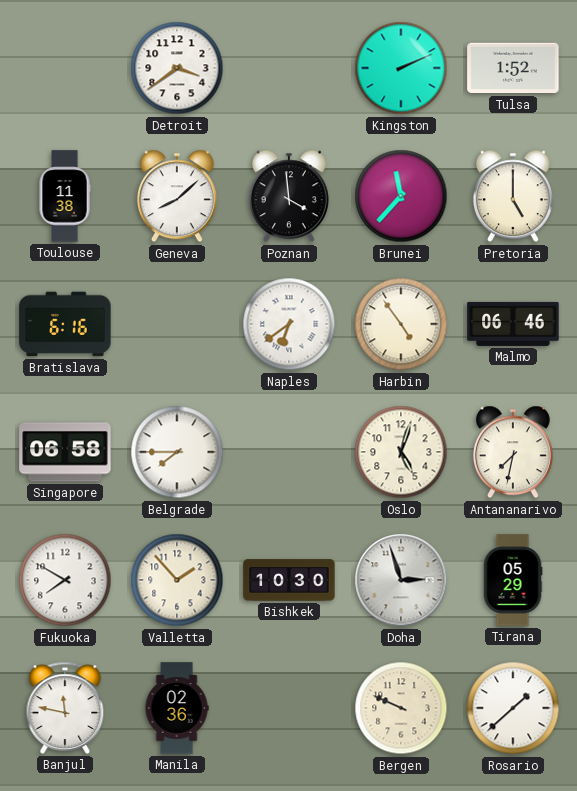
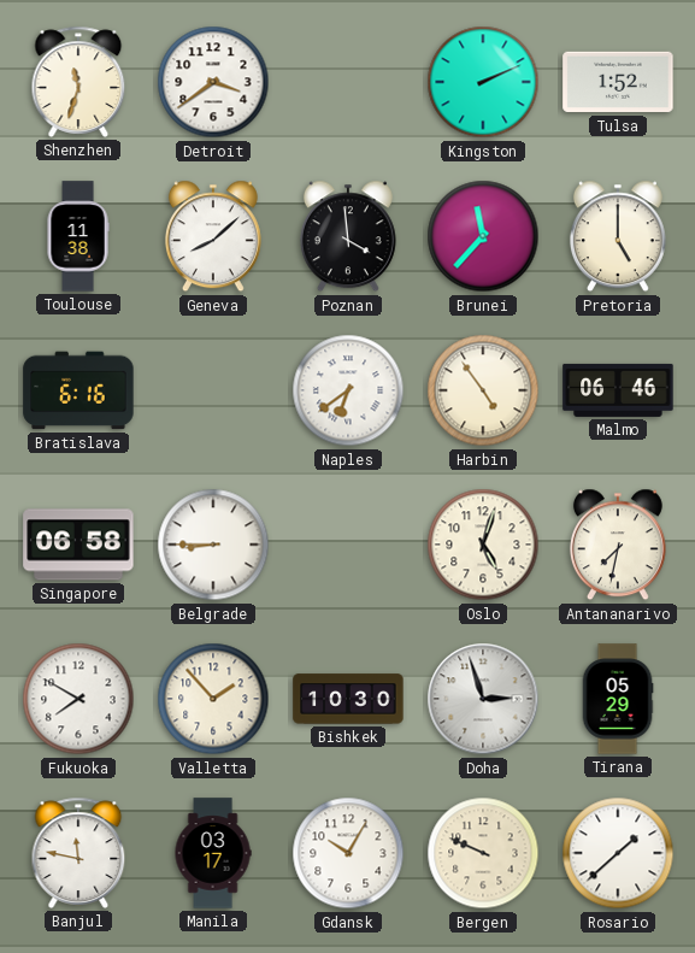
Shenzhen: none -> 11:33 (78, 82)
Belgrade: 7:45 -> 8:45 (213, 545)
Manila: 02:36 -> 03:17 (213, 853)
Gdansk: none -> 10:05 (348, 853)
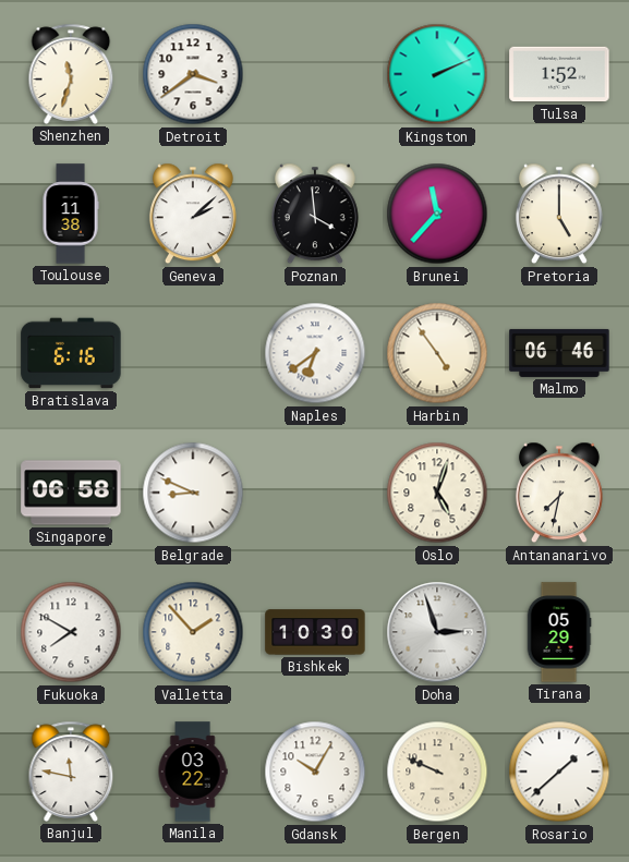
Geneva: 8:08 -> 2:08 (193, 214)
Belgrade: 8:45 -> 8:49 (193, 493)
Manila: 03:17 -> 03:22 (193, 772)
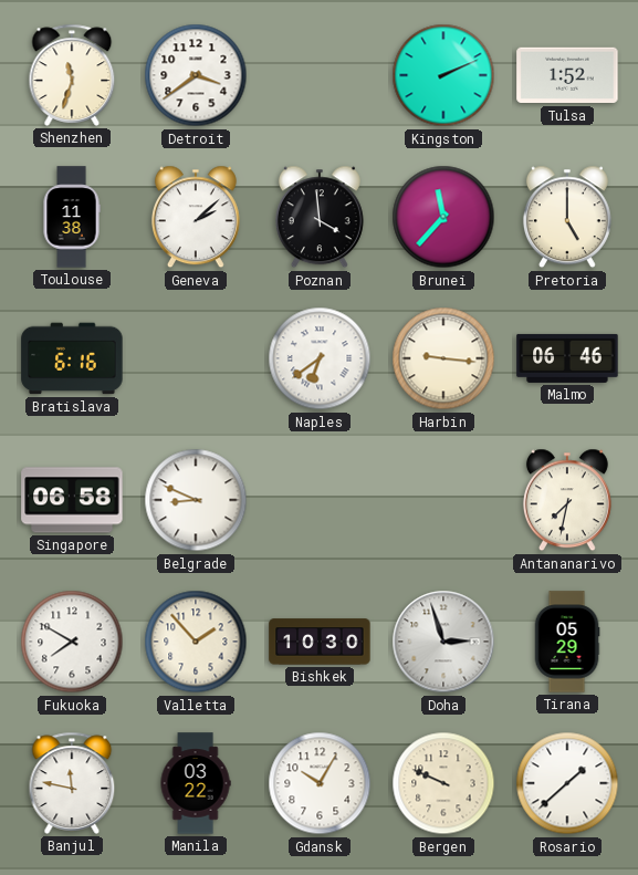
Harbin: 4:54 -> 9:16 (443, 358)
Oslo: 5:03 -> none (437, 493)
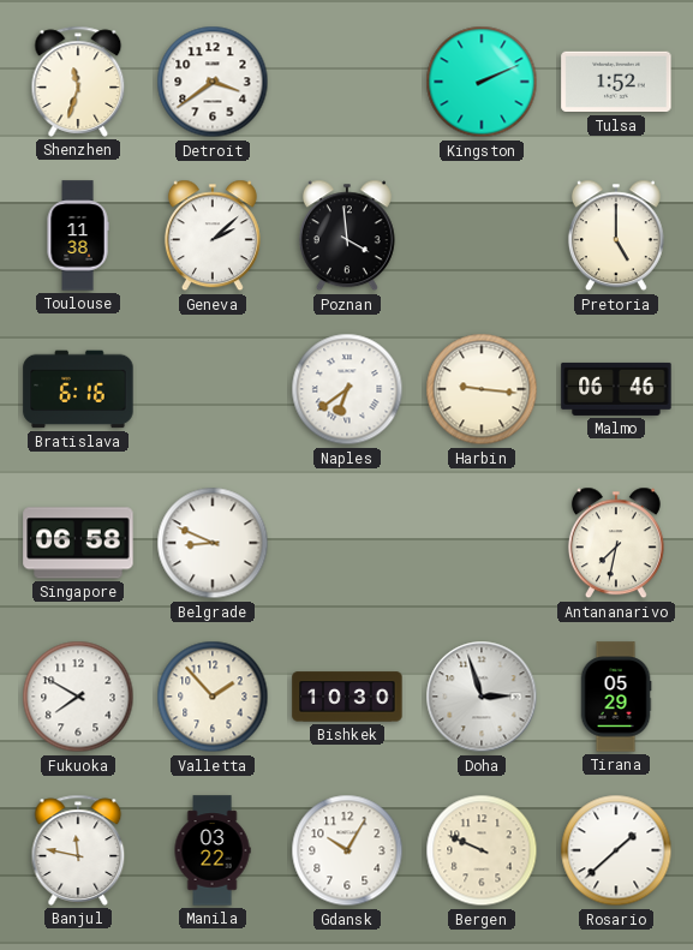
Brunei: 11:37 -> none (443, 217)
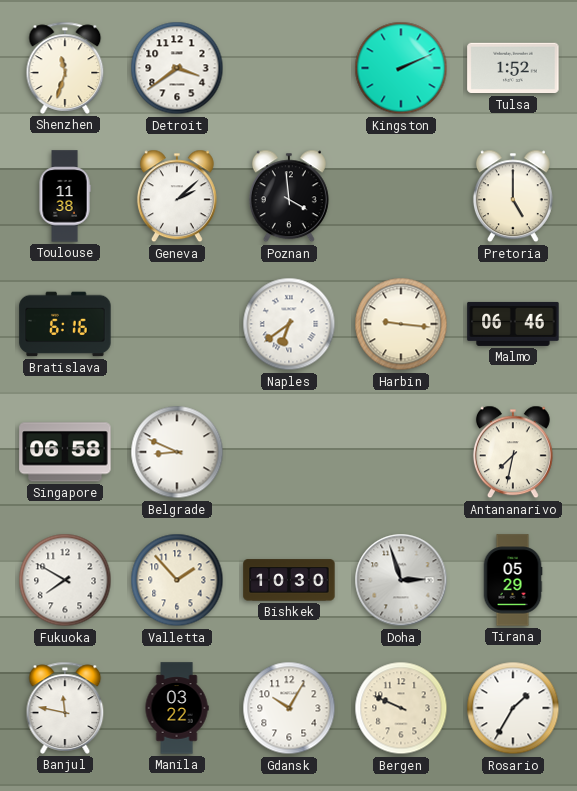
Rosario: 1:38 -> 1:35 (513, 708)
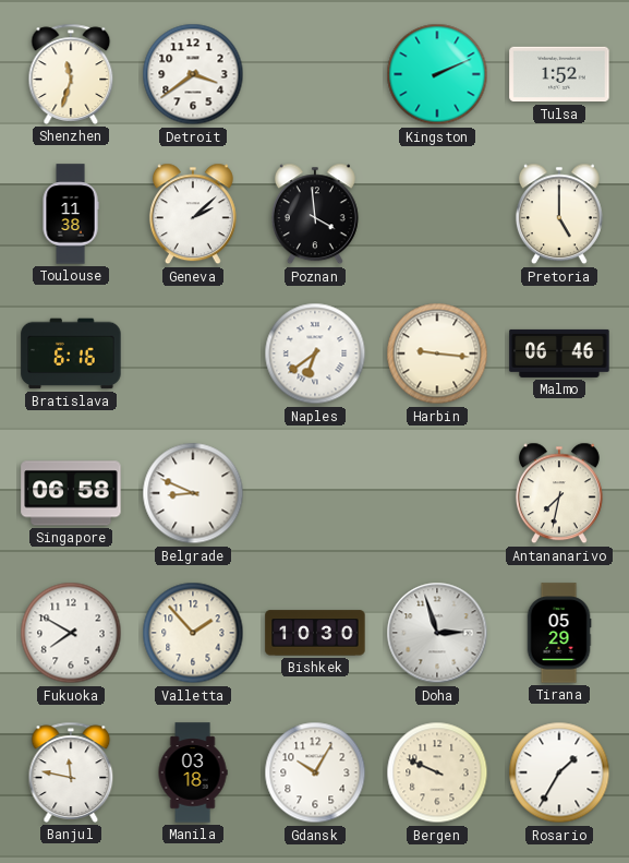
Manila: 03:22 -> 03:18 (193, 772)
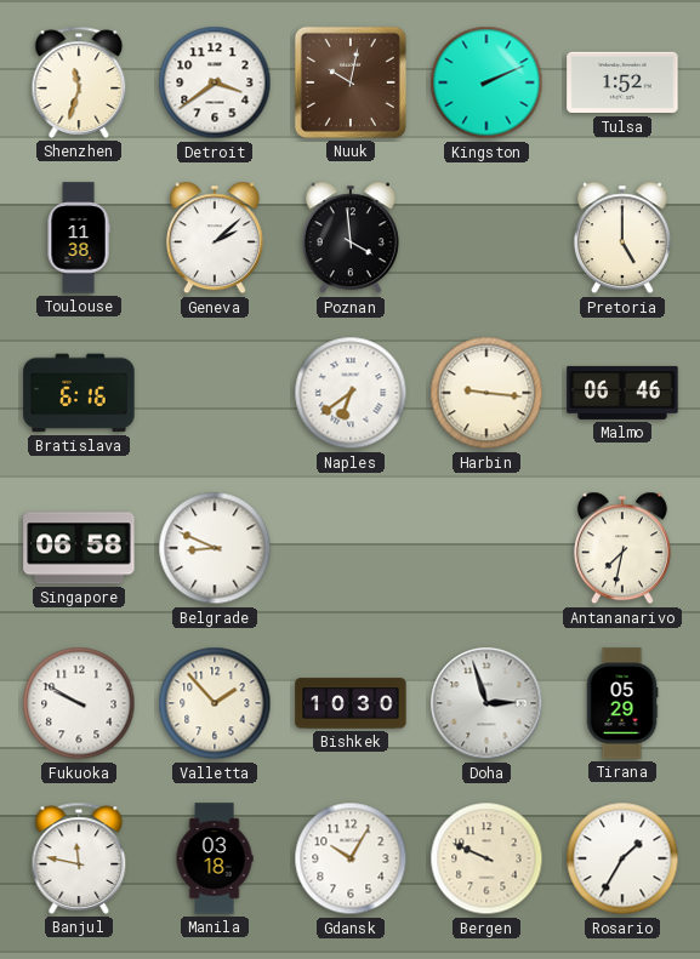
Nuuk: none -> 10:02 (351, 82)
Fukuoka: 7:50 -> 9:50 (79, 703)
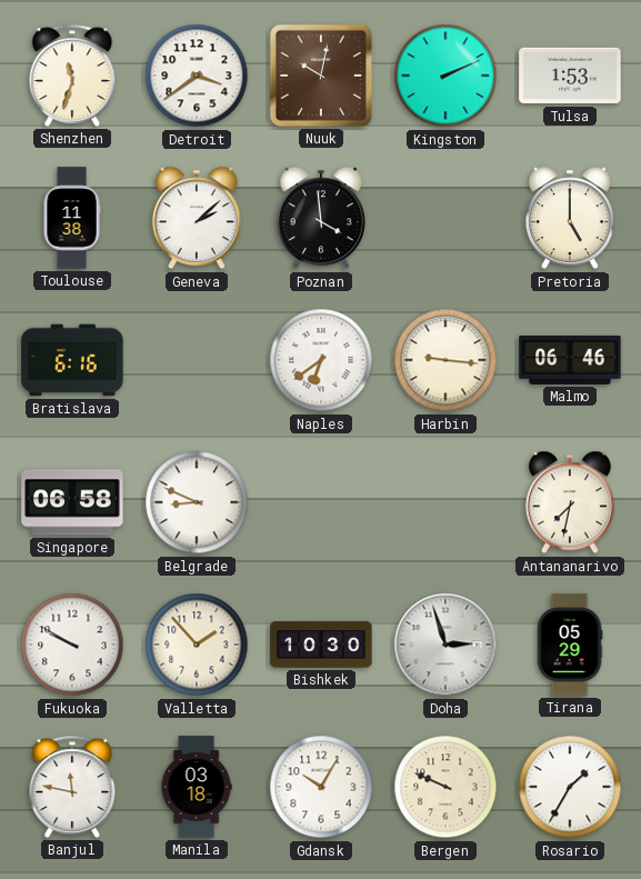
Tulsa: 1:52 -> 1:53 (570, 76)
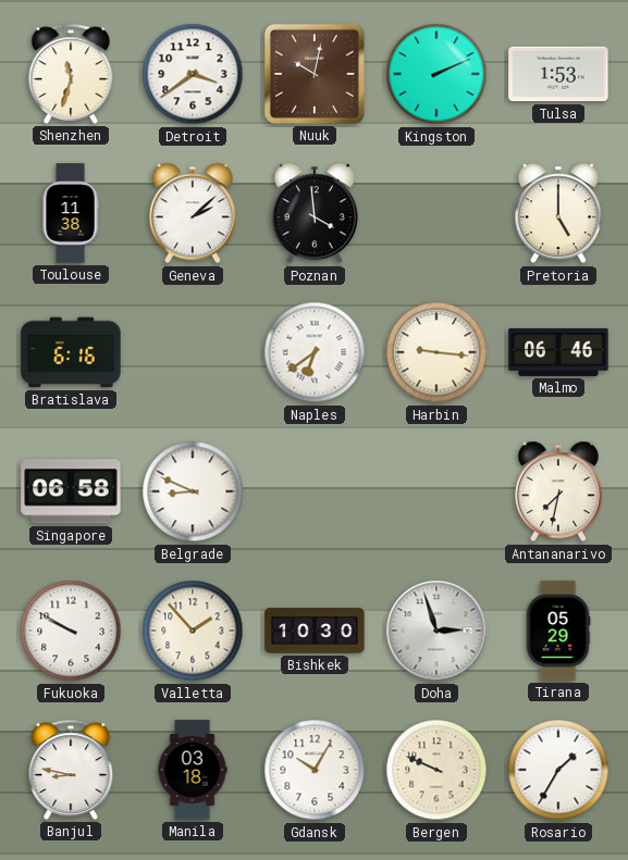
Banjul: 11:47 -> 8:47 (71, 770)
